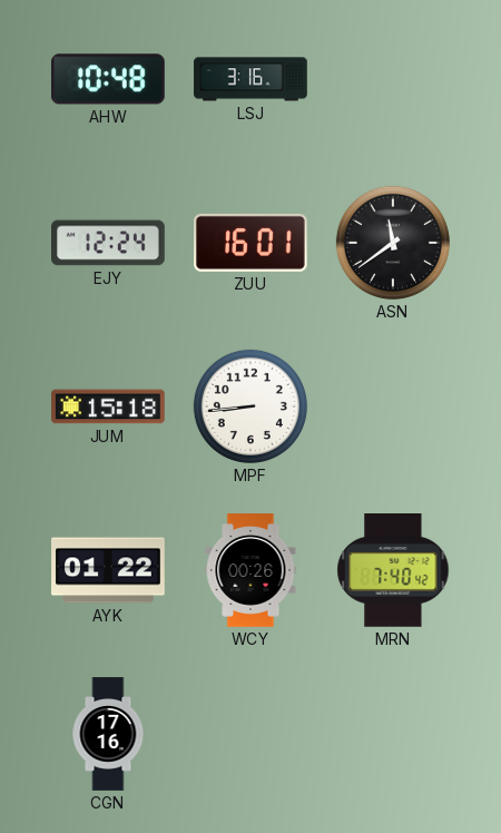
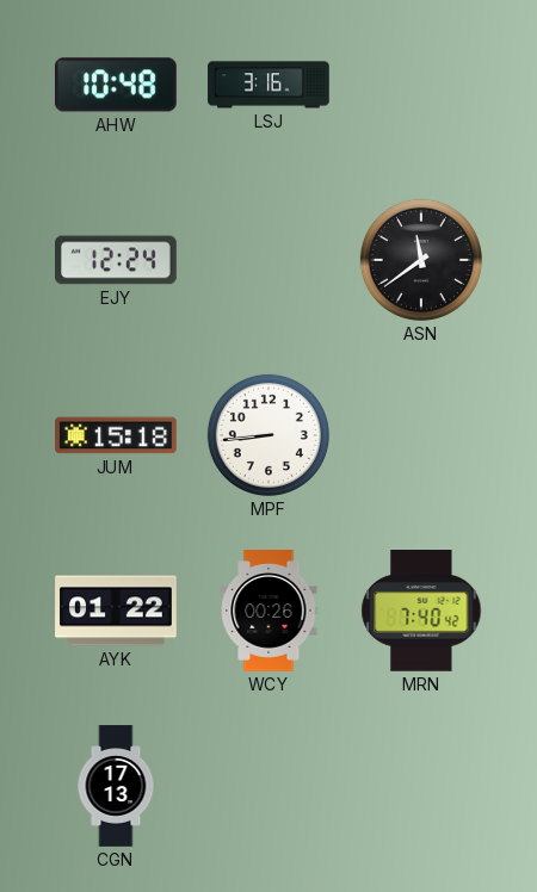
ZUU: 16:01 -> none (252, 243)
CGN: 17:16 -> 17:13 (116, 786)
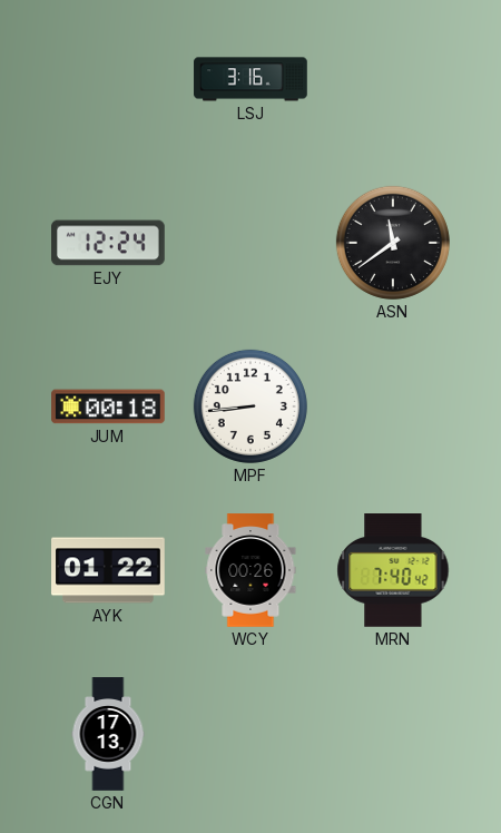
AHW: 10:48 -> none (116, 85)
JUM: 15:18 -> 00:18 (108, 406)
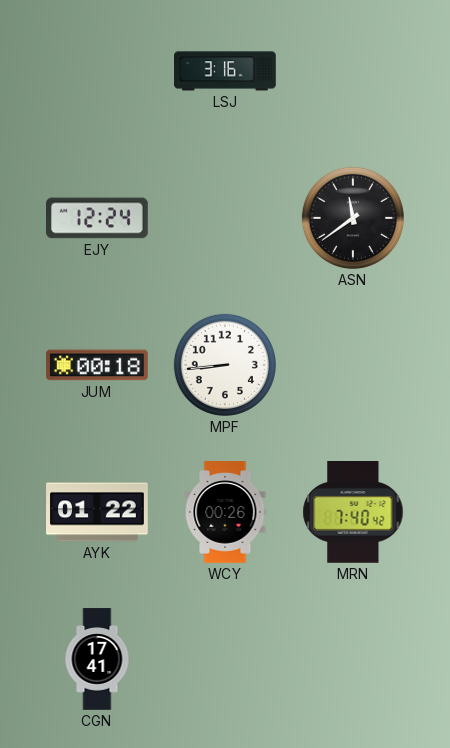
CGN: 17:13 -> 17:41 (97, 659)
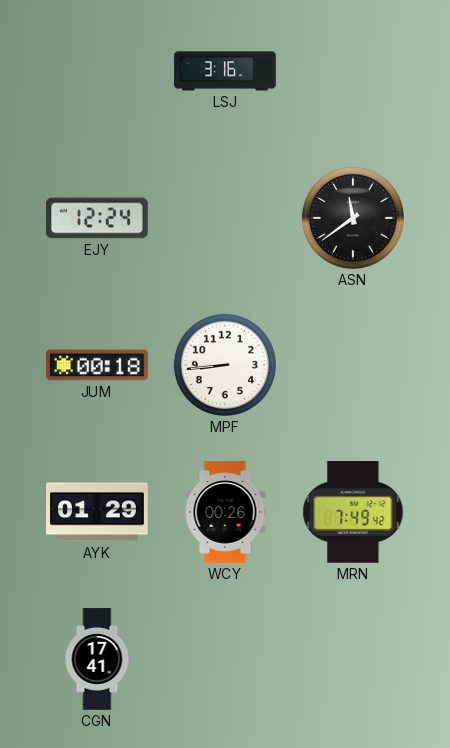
AYK: 01:22 -> 01:29 (97, 512)
MRN: 7:40 -> 7:49 (353, 513)
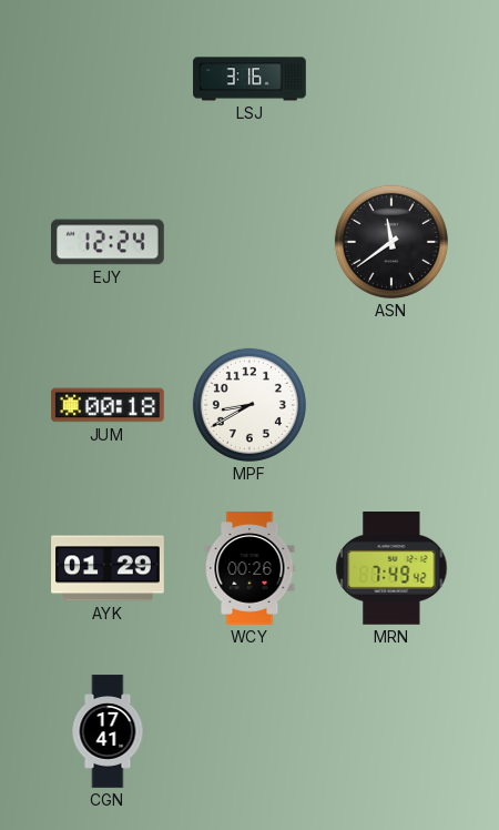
MPF: 8:44 -> 8:40 (249, 405)
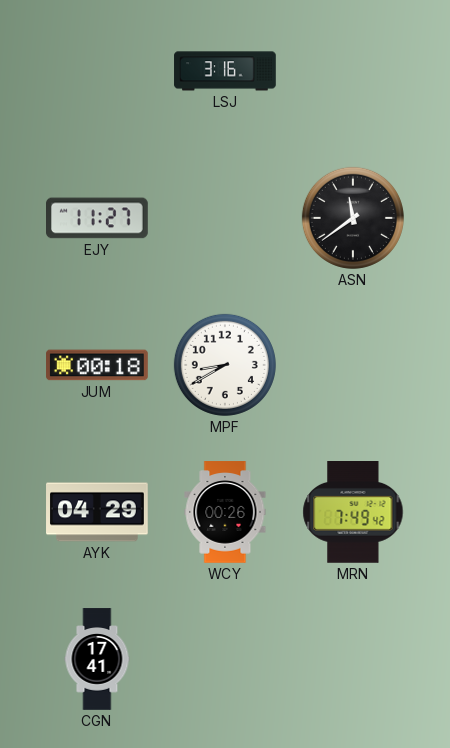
EJY: 12:24 -> 11:27 (98, 218)
AYK: 01:29 -> 04:29 (97, 512)
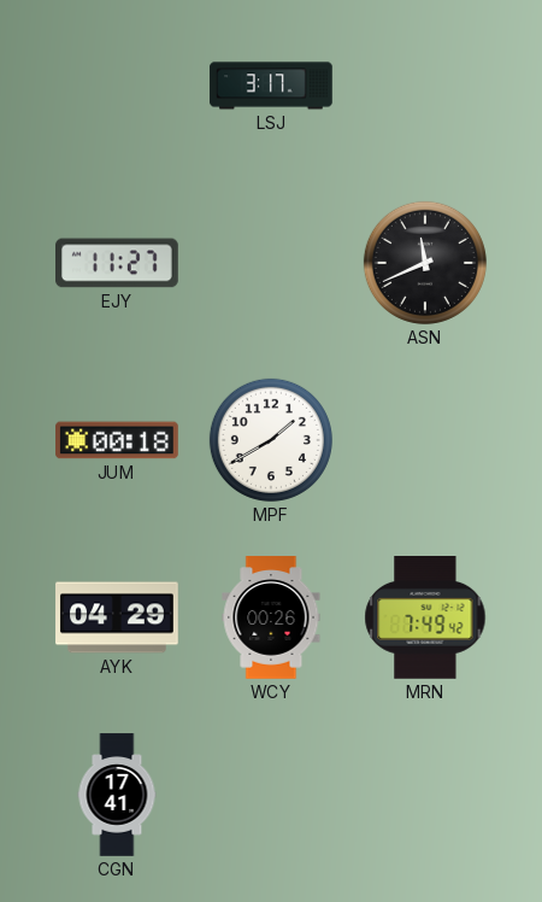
LSJ: 3:16 -> 3:17 (271, 86)
ASN: 11:39 -> 11:41 (425, 263)
MPF: 8:40 -> 1:40 (271, 440)
